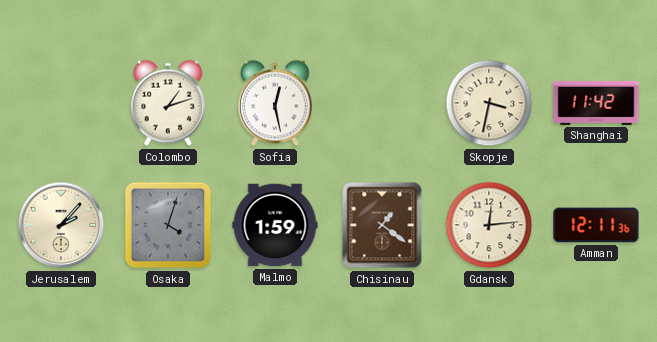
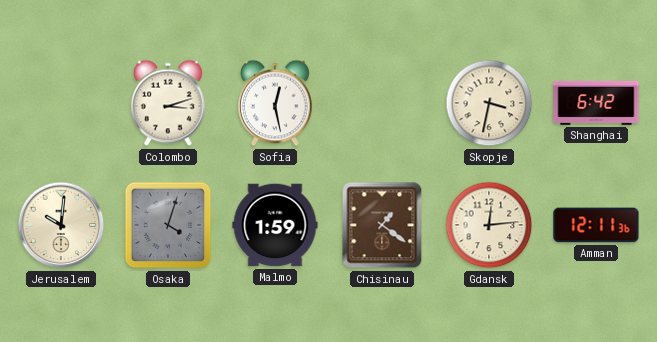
Colombo: 1:12 -> 3:12 (168, 103)
Shanghai: 11:42 -> 6:42 (596, 103)
Jerusalem: 2:07 -> 10:01 (61, 225)
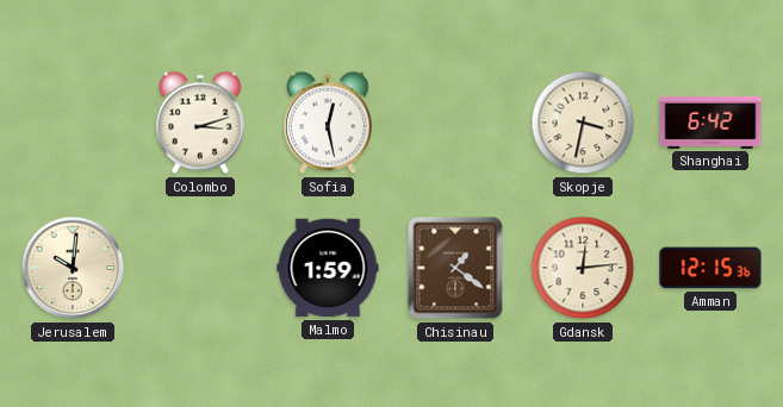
Osaka: 4:03 -> none (168, 225)
Amman: 12:11 -> 12:15 (710, 268)
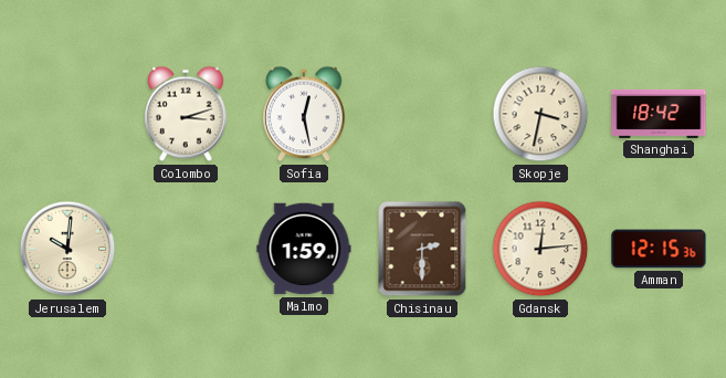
Shanghai: 6:42 -> 18:42 (659, 114)
Chisinau: 1:21 -> 2:30 (422, 249)
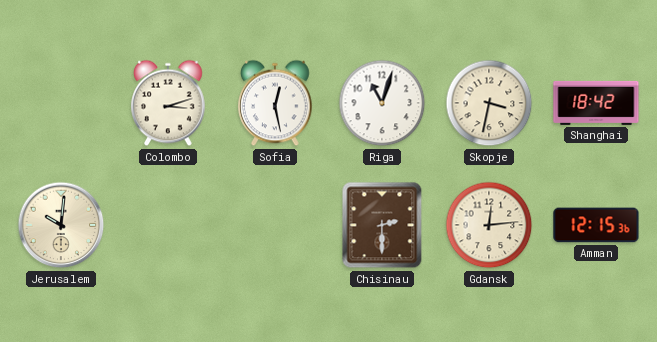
Riga: none -> 11:03 (382, 103)
Malmo: 1:59 -> none (304, 249)
